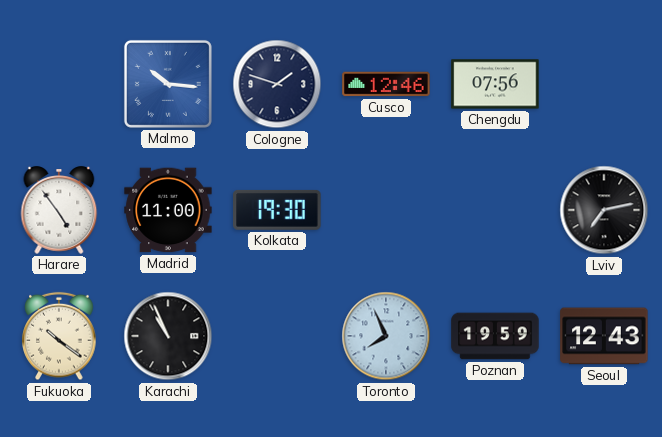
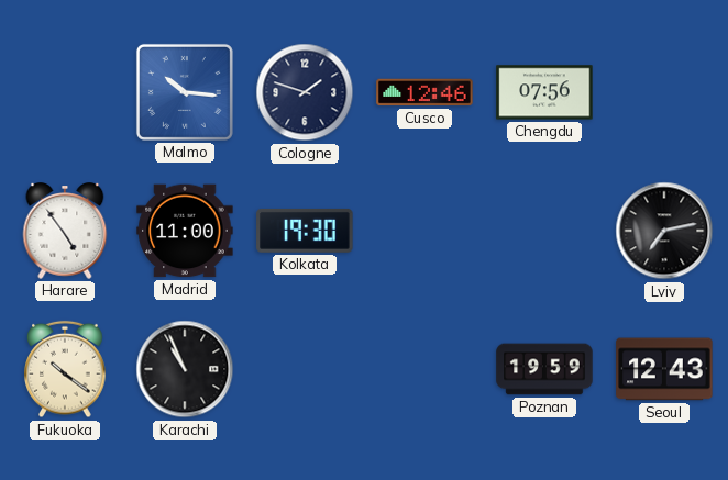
Toronto: 7:56 -> none (386, 336)
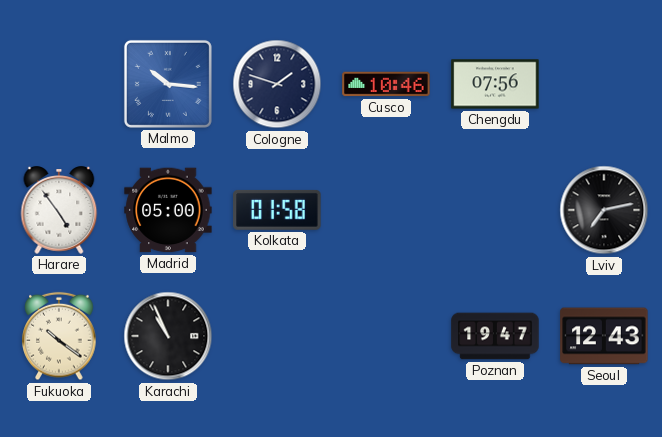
Cusco: 12:46 -> 10:46 (386, 84)
Madrid: 11:00 -> 05:00 (168, 210)
Kolkata: 19:30 -> 01:58 (277, 210)
Poznan: 19:59 -> 19:47 (495, 336)
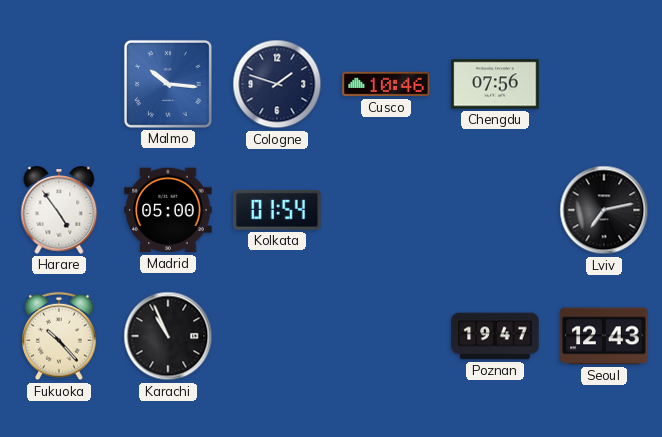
Kolkata: 01:58 -> 01:54 (277, 210)
Fukuoka: 10:21 -> 10:23 (59, 336)
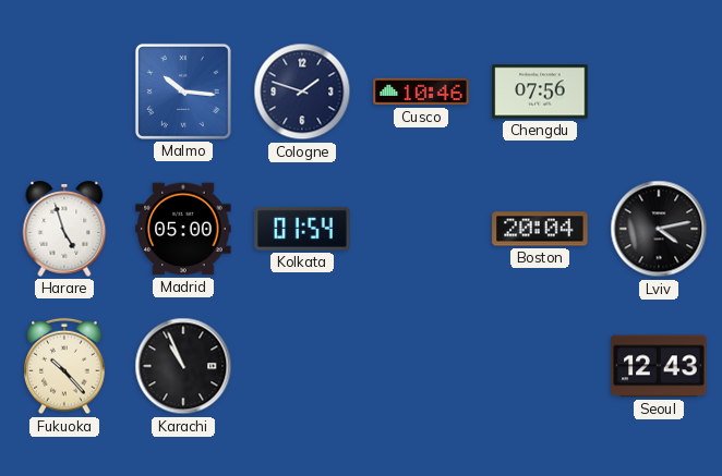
Harare: 4:54 -> 4:57 (64, 229)
Boston: none -> 20:04 (540, 229)
Lviv: 7:13 -> 4:13 (659, 229)
Poznan: 19:47 -> none (495, 336)
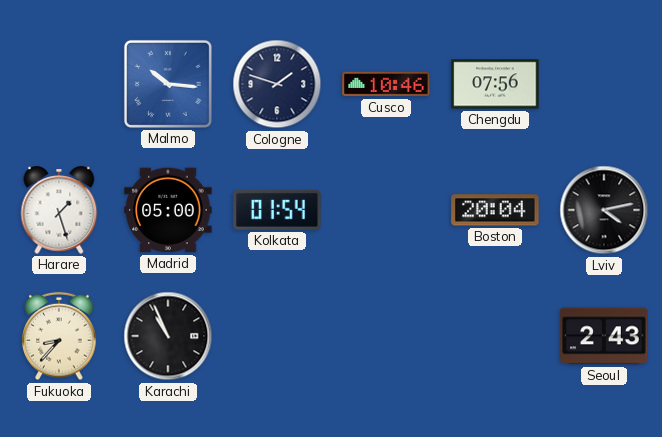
Harare: 4:57 -> 1:27 (59, 210)
Fukuoka: 10:23 -> 8:37 (59, 336)
Seoul: 12:43 -> 2:43 (604, 336)
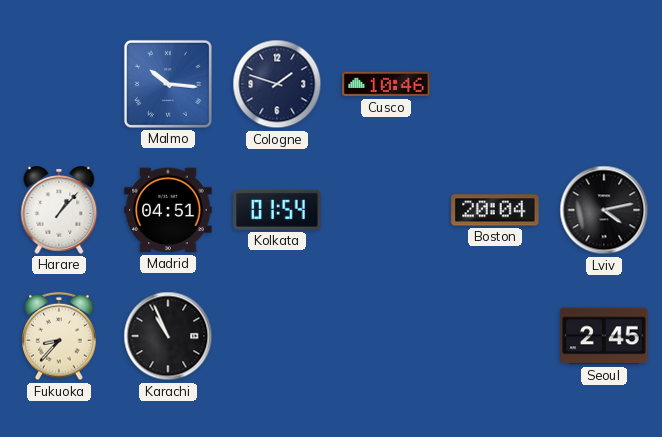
Chengdu: 07:56 -> none (495, 84)
Harare: 1:27 -> 1:07 (59, 210)
Madrid: 05:00 -> 04:51 (168, 210)
Seoul: 2:43 -> 2:45 (604, 336)
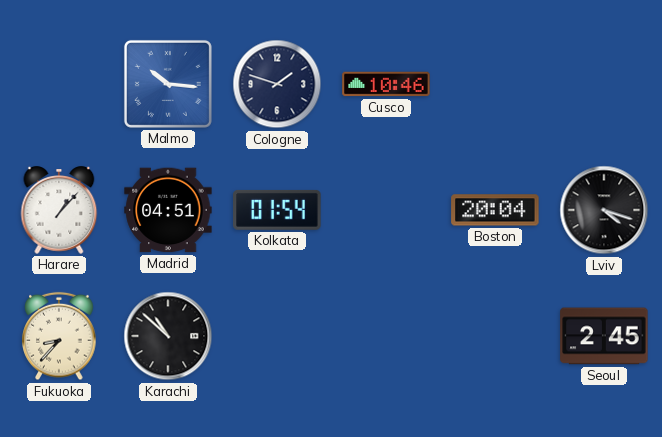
Lviv: 4:13 -> 4:18 (604, 210)
Karachi: 10:56 -> 10:52 (168, 336)
